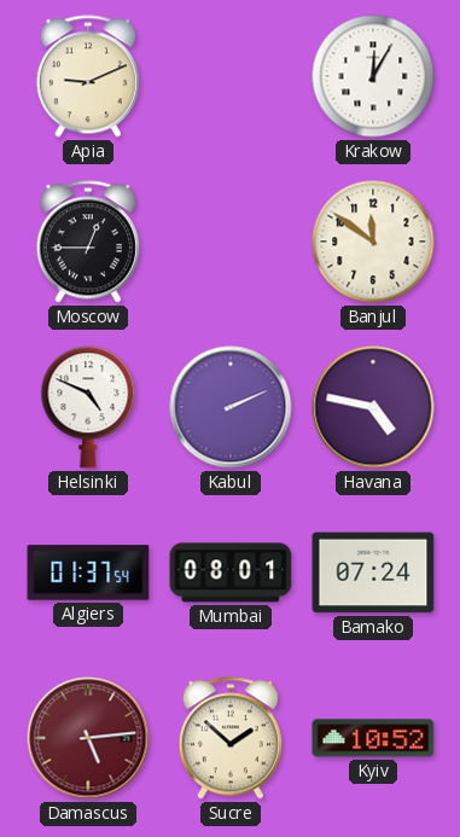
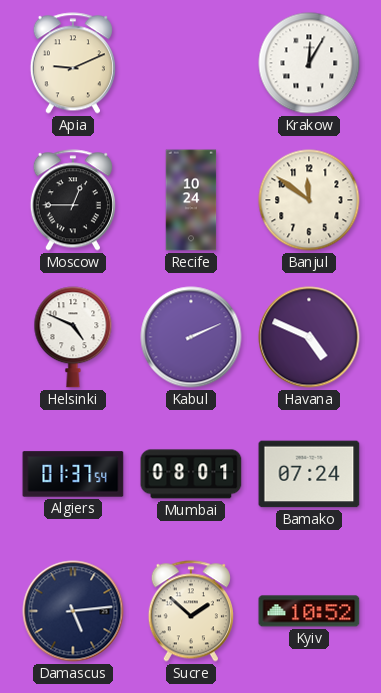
Recife: none -> 10:24 (191, 200)
Havana: 4:47 -> 4:49 (309, 337)
Damascus dial: burgundy -> navy (73, 611)
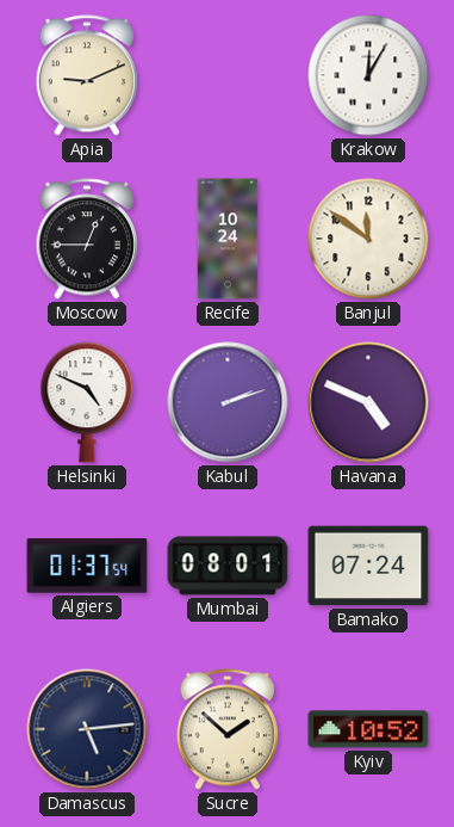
Kabul: 2:11 -> 2:12 (228, 402)
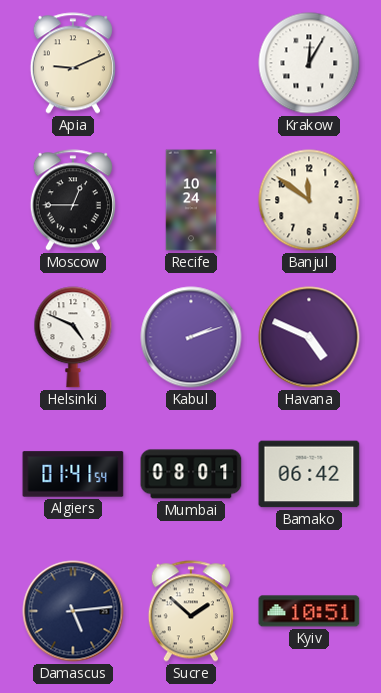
Algiers: 01:37 -> 01:41 (73, 474)
Bamako: 07:24 -> 06:42 (309, 474)
Kyiv: 10:52 -> 10:51 (309, 611)
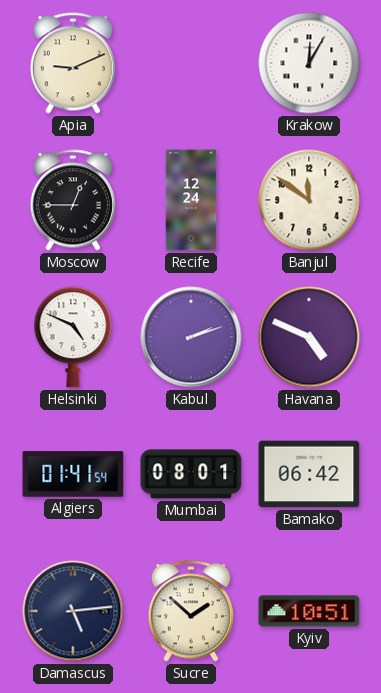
Recife: 10:24 -> 12:24 (191, 200)
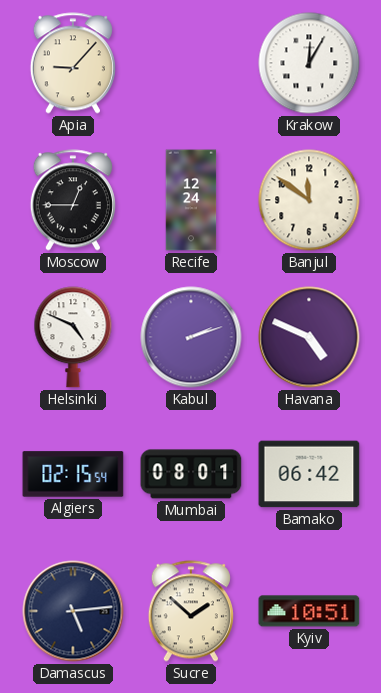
Apia: 9:11 -> 9:07 (73, 63)
Algiers: 01:41 -> 02:15 (73, 474)
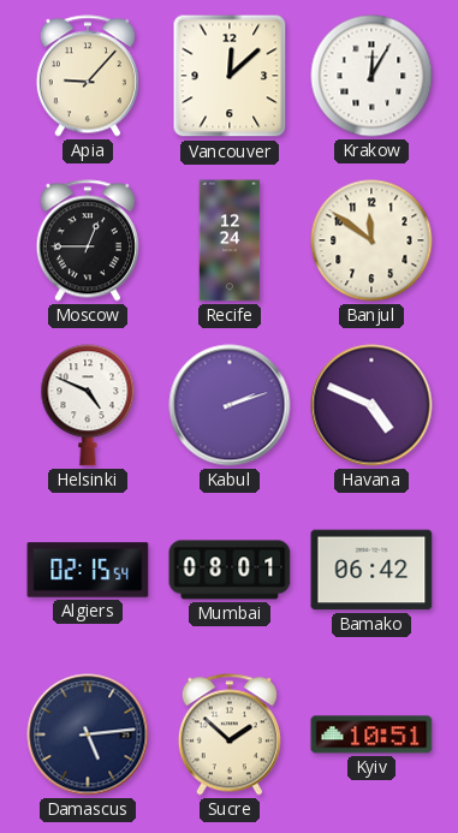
Vancouver: none -> 12:08 (230, 76)
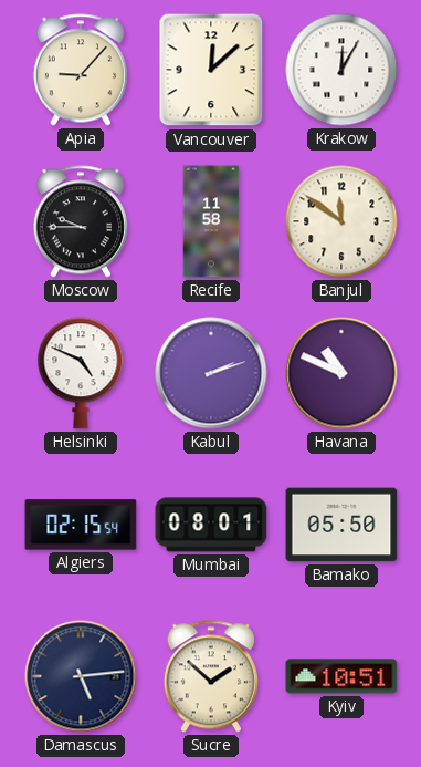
Moscow: 12:45 -> 9:45 (81, 221)
Recife: 12:24 -> 11:58 (211, 221)
Havana: 4:49 -> 10:49 (341, 373)
Bamako: 06:42 -> 05:50 (341, 525)
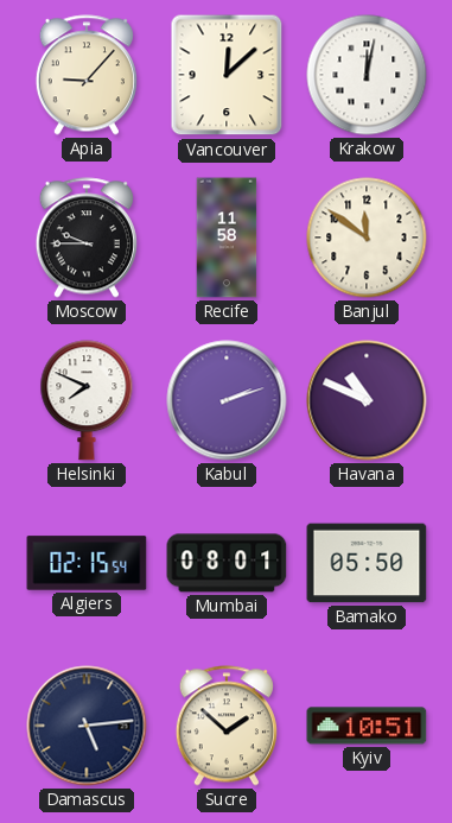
Krakow: 12:05 -> 12:02 (367, 75)
Helsinki: 4:49 -> 7:49 (87, 400)
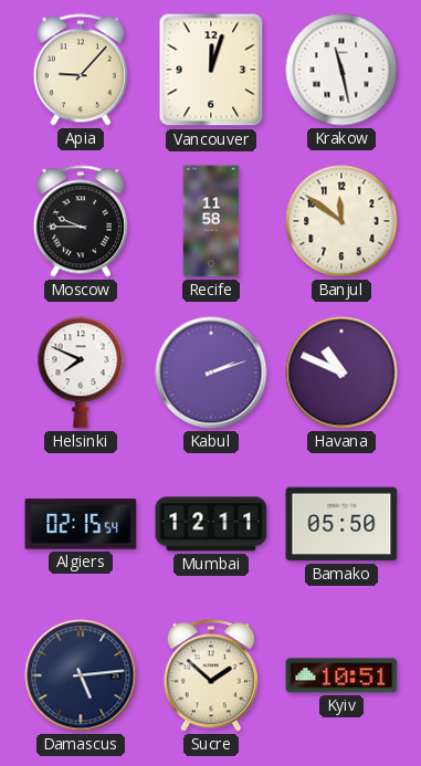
Vancouver: 12:08 -> 12:03 (211, 70)
Krakow: 12:02 -> 11:28 (341, 70)
Mumbai: 08:01 -> 12:11 (211, 524)
